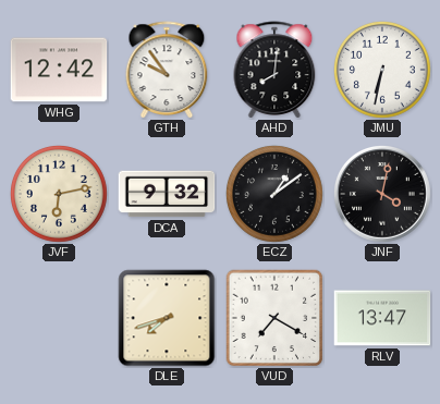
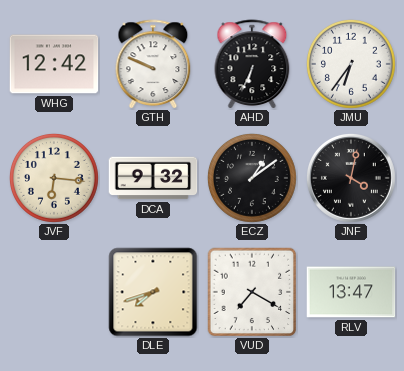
GTH: 9:54 -> 9:49 (153, 64)
AHD: 8:01 -> 6:34 (252, 64)
JMU: 6:32 -> 6:36 (351, 64)
JVF: 6:13 -> 6:16 (54, 178)
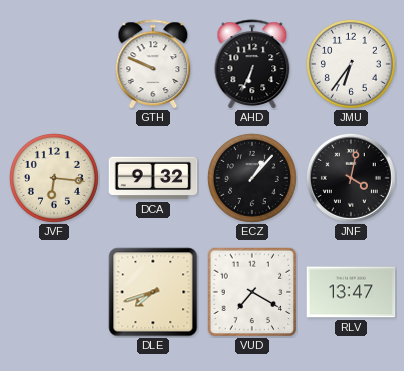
WHG: 12:42 -> none (54, 64)
ECZ: 1:09 -> 1:07 (252, 178)
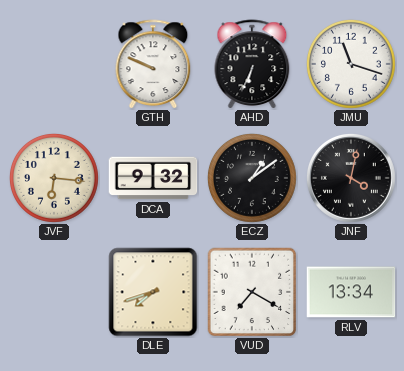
JMU: 6:36 -> 11:18 (351, 64)
ECZ: 1:07 -> 1:09 (252, 178)
RLV: 13:47 -> 13:34 (351, 292)
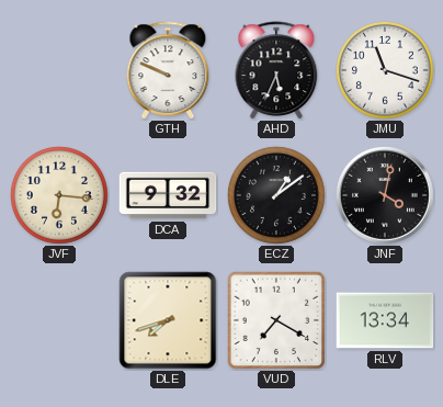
AHD: 6:34 -> 5:34 (276, 70)
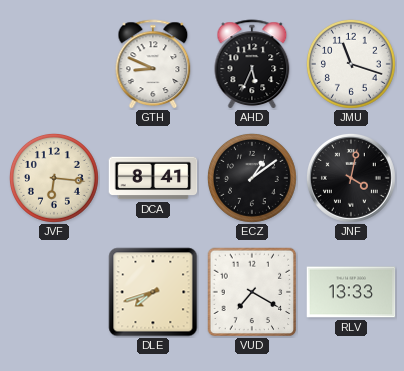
GTH: 9:49 -> 8:49 (153, 64)
DCA: 9:32 -> 8:41 (153, 178)
RLV: 13:34 -> 13:33 (351, 292)
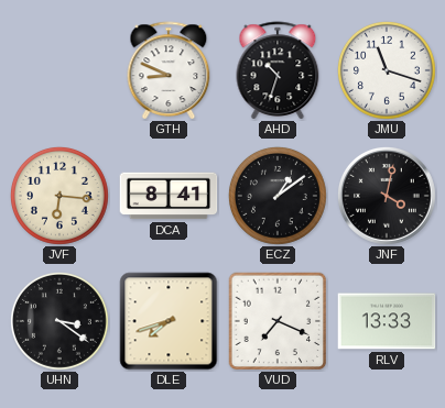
AHD: 5:34 -> 10:33 (278, 70)
UHN: none -> 3:21 (59, 321)
VUD: 7:20 -> 7:19 (278, 321)
